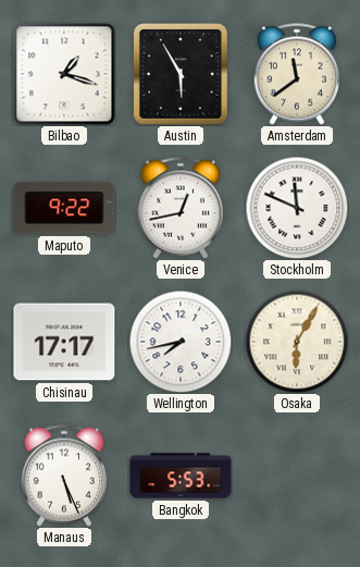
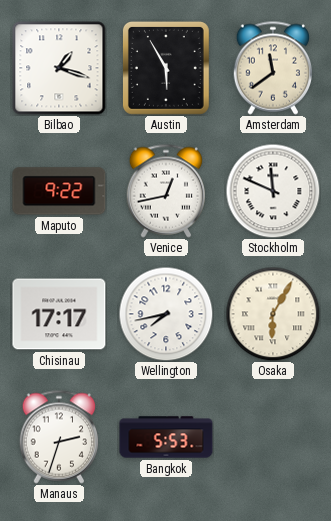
Manaus: 5:26 -> 2:33 (58, 437)
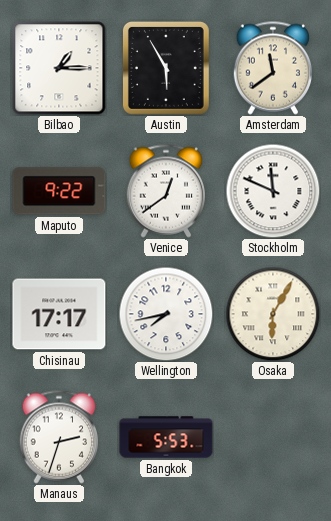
Bilbao: 1:18 -> 1:15 (59, 68)
Venice: 12:43 -> 12:39 (165, 191)
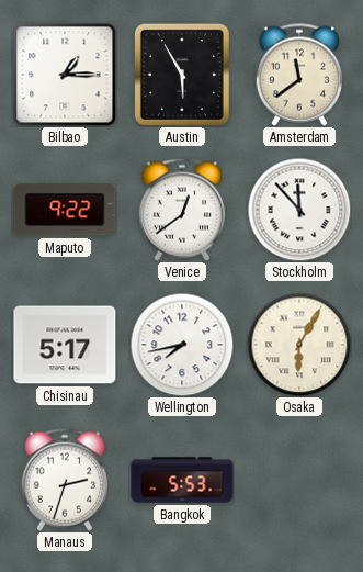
Stockholm: 11:49 -> 11:53 (299, 210)
Chisinau: 17:17 -> 5:17 (65, 345)
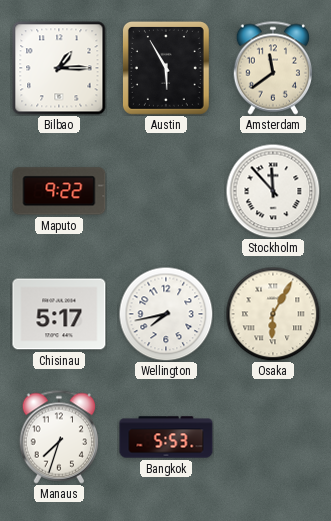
Venice: 12:39 -> none (181, 210)
Manaus: 2:33 -> 7:33 (58, 437)
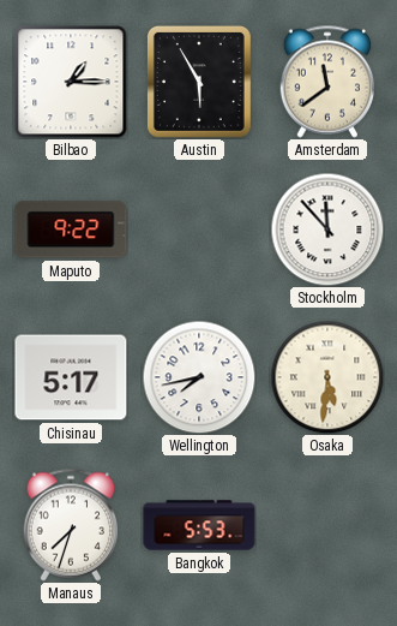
Osaka: 6:05 -> 5:31 (327, 377)
